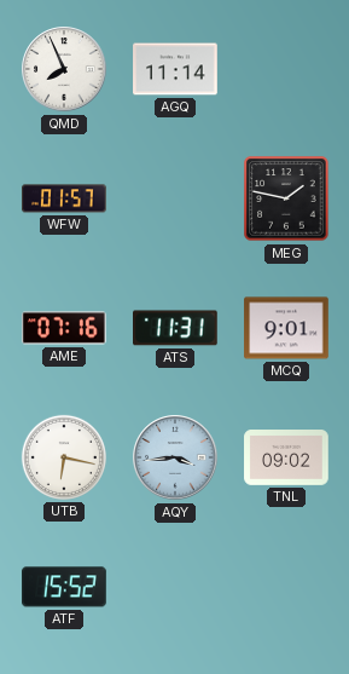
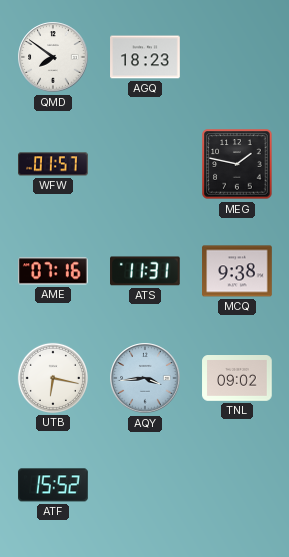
QMD: 7:56 -> 7:51 (53, 57)
AGQ: 11:14 -> 18:23 (145, 57)
MCQ: 9:01 -> 9:38 (237, 271)
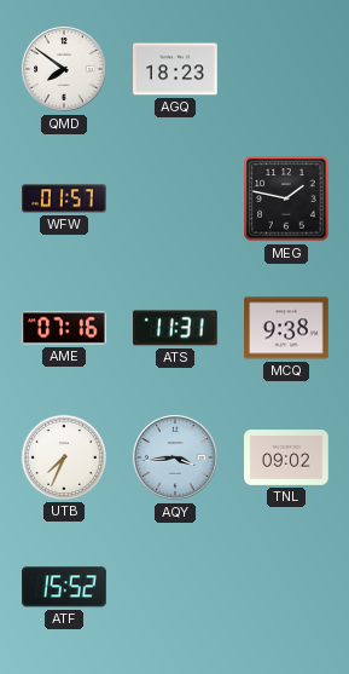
UTB: 6:17 -> 7:34 (64, 457)
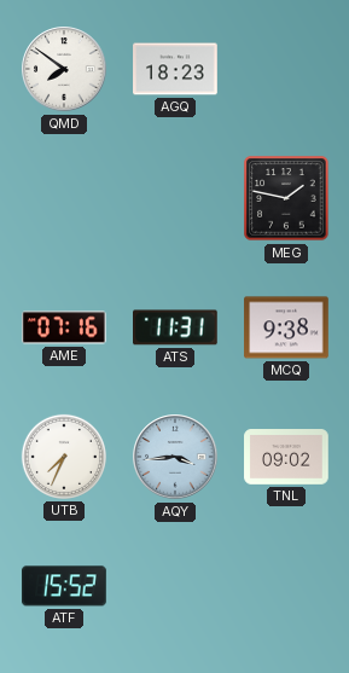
WFW: 01:57 -> none (64, 198)
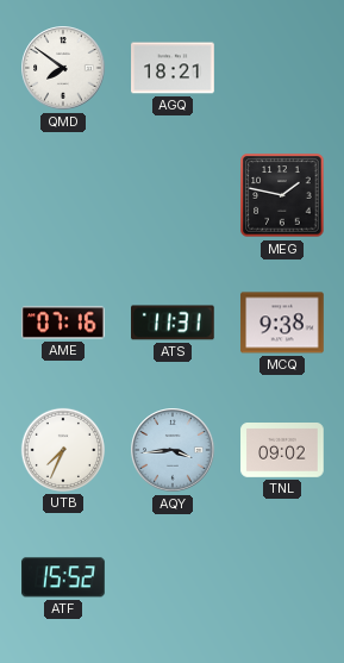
AGQ: 18:23 -> 18:21 (173, 68)
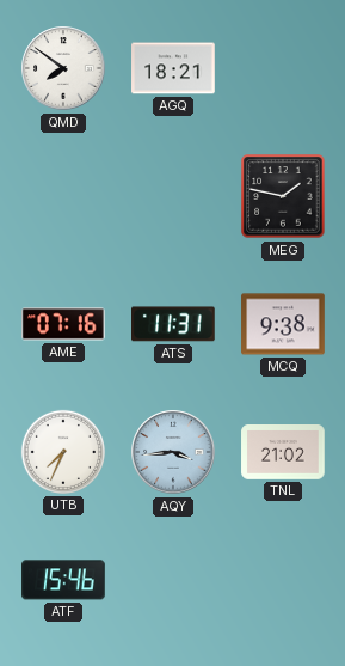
TNL: 09:02 -> 21:02 (283, 453)
ATF: 15:52 -> 15:46 (64, 580)
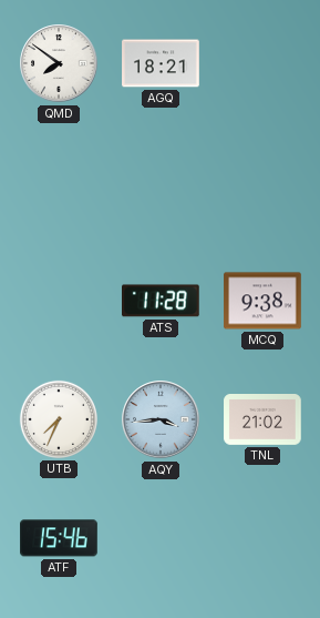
MEG: 1:47 -> none (283, 196)
AME: 07:16 -> none (64, 324)
ATS: 11:31 -> 11:28 (162, 301)
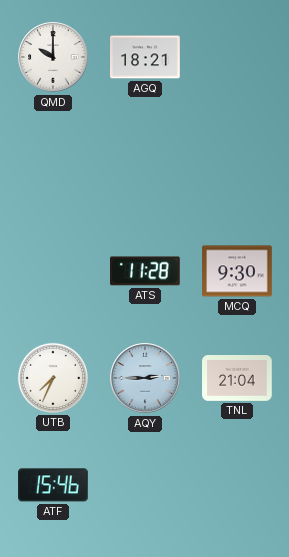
QMD: 7:51 -> 10:00 (53, 57)
MCQ: 9:38 -> 9:30 (237, 271)
AQY: 3:44 -> 2:45 (145, 378)
TNL: 21:02 -> 21:04 (237, 379)
